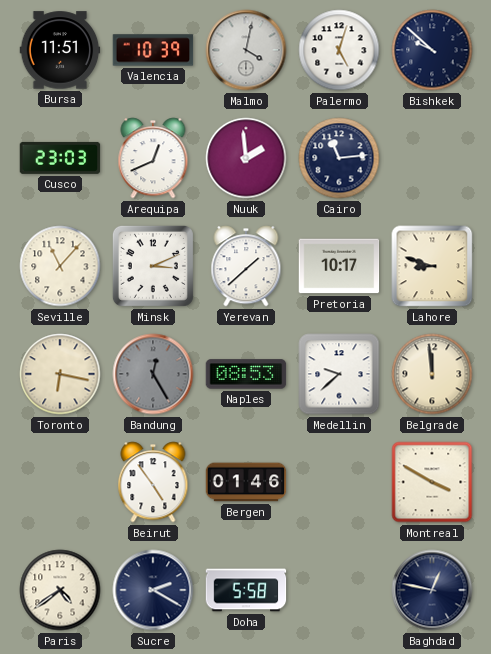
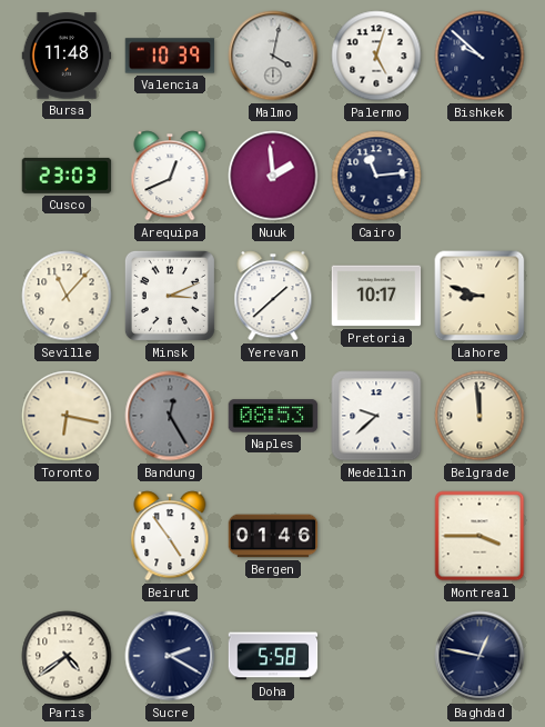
Bursa: 11:51 -> 11:48 (67, 56)
Montreal: 3:50 -> 3:45 (480, 536)
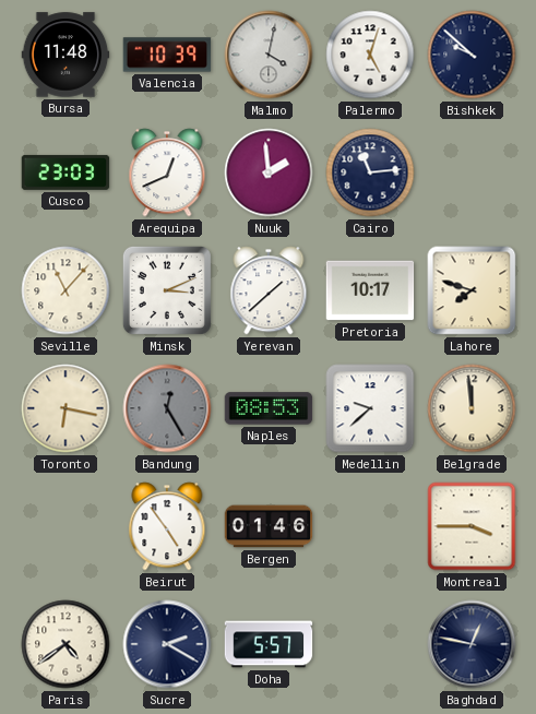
Lahore: 8:48 -> 7:48 (472, 290)
Doha: 5:58 -> 5:57 (269, 644)
